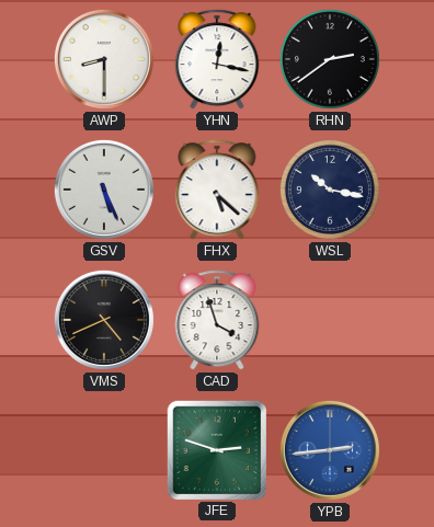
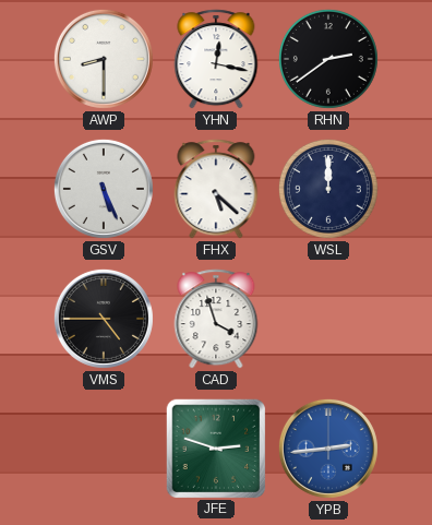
WSL: 10:17 -> 12:00 (328, 189)
VMS: 4:41 -> 4:45 (104, 319)
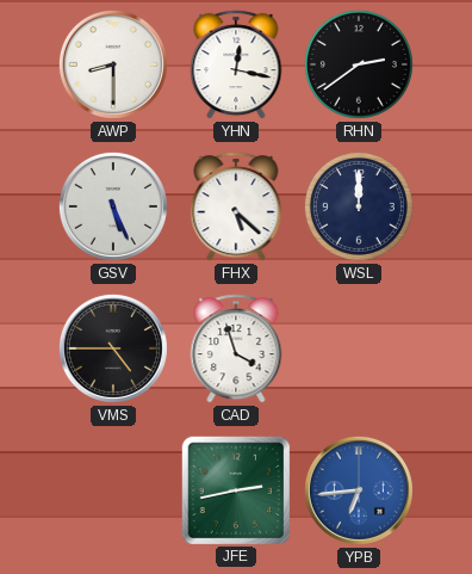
JFE: 2:48 -> 2:43 (236, 489)
YPB: 2:44 -> 6:44 (359, 490)
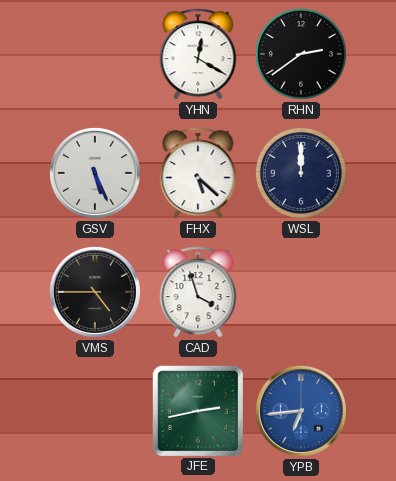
AWP: 8:30 -> none (113, 64)
YHN: 12:17 -> 12:20 (198, 54)
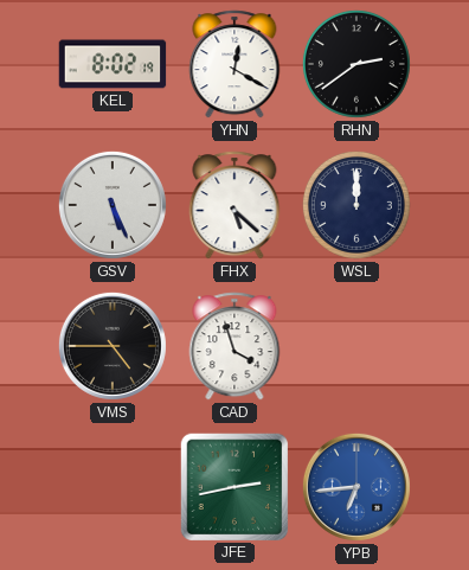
KEL: none -> 8:02 (113, 64)
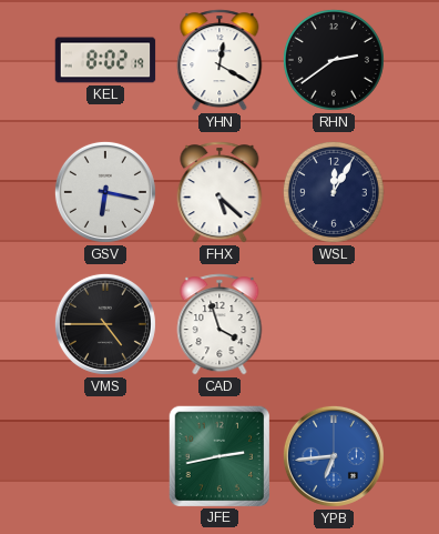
GSV: 5:26 -> 6:17 (105, 192)
WSL: 12:00 -> 12:05 (334, 192)
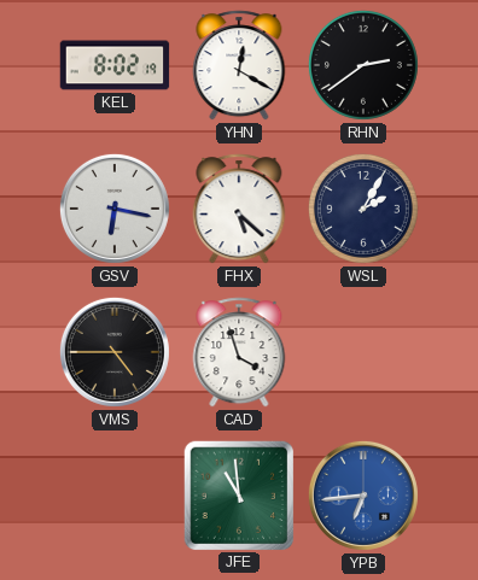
WSL: 12:05 -> 2:05 (363, 209)
JFE: 2:43 -> 10:59 (239, 494)
